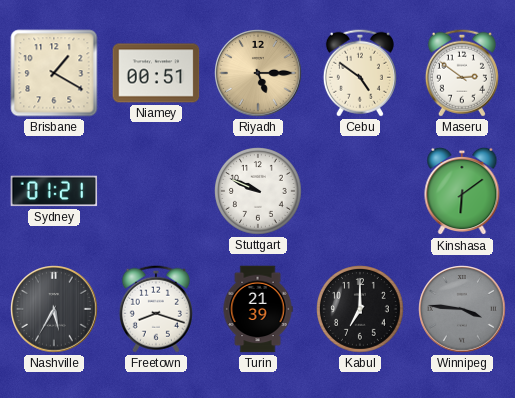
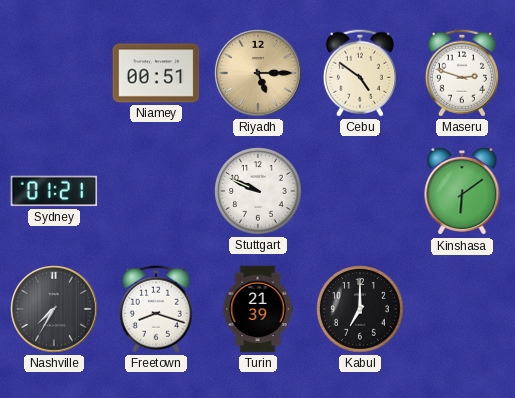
Brisbane: 1:20 -> none (54, 73)
Maseru: 2:51 -> 2:48 (462, 73)
Nashville: 5:35 -> 7:35 (54, 309)
Winnipeg: 3:46 -> none (462, 309)
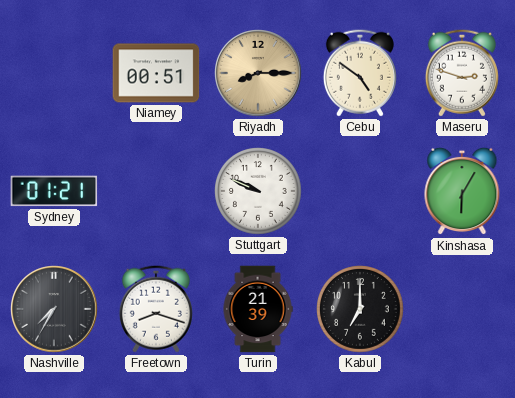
Riyadh: 5:15 -> 8:15 (258, 73)
Kinshasa: 6:09 -> 6:05 (462, 191)
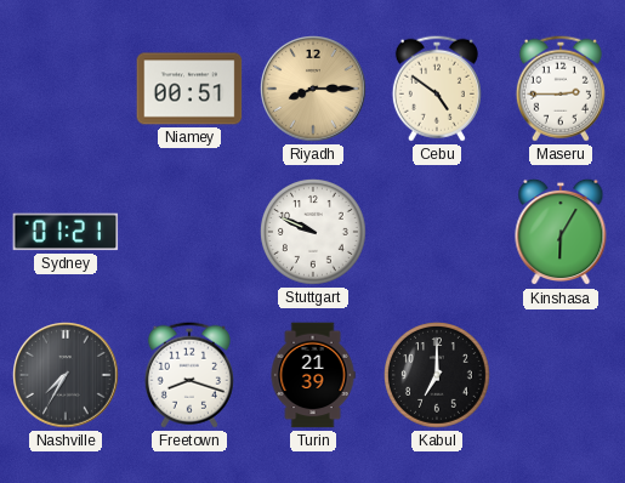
Maseru: 2:48 -> 2:45 (561, 89)
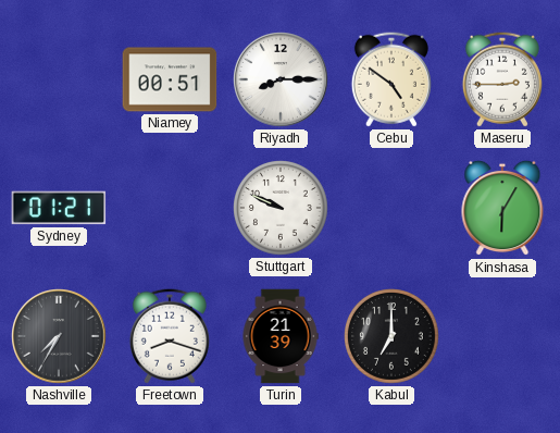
Riyadh dial: champagne -> white (281, 79)
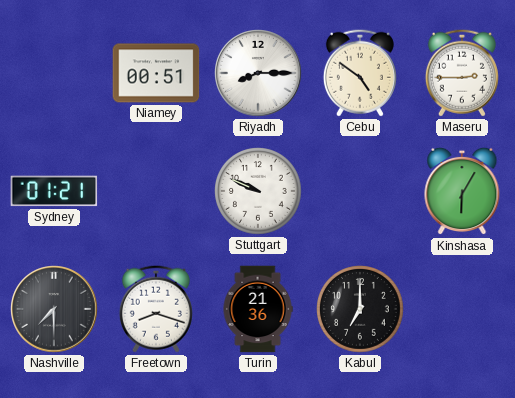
Nashville: 7:35 -> 7:30 (54, 309)
Turin: 21:39 -> 21:36 (258, 309)
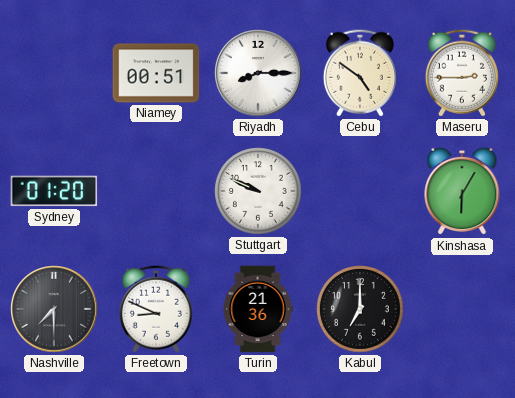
Sydney: 01:21 -> 01:20 (54, 191)
Freetown: 8:18 -> 8:49 (156, 309)
